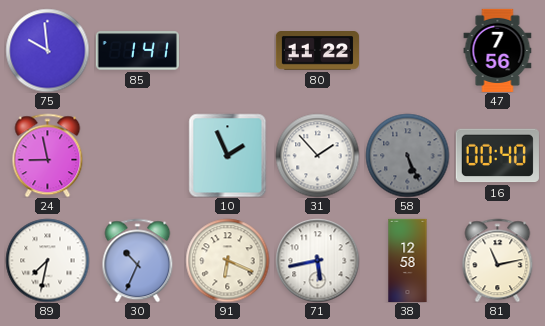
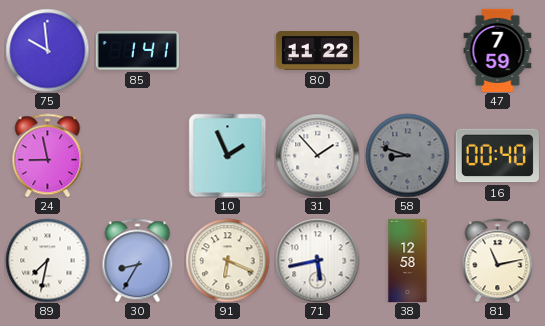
47: 7:56 -> 7:59 (498, 50)
58: 5:26 -> 8:48 (407, 155)
30: 10:34 -> 8:35 (138, 260)
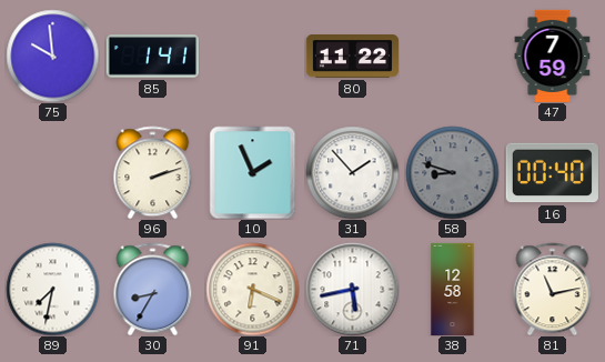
24: 8:58 -> none (48, 155)
96: none -> 2:12 (153, 172)
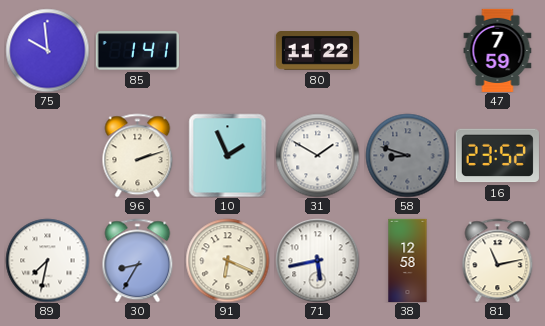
31: 1:53 -> 1:50 (317, 155)
16: 00:40 -> 23:52 (497, 156)
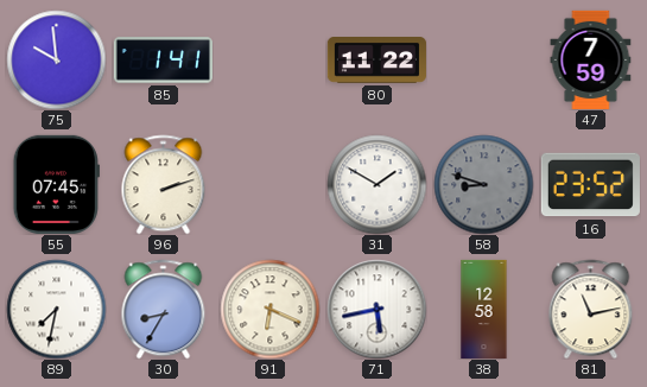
55: none -> 07:45 (56, 184)
10: 1:56 -> none (228, 155)
